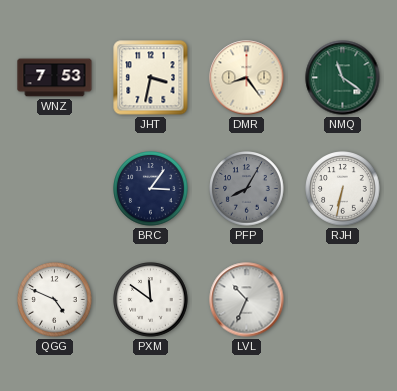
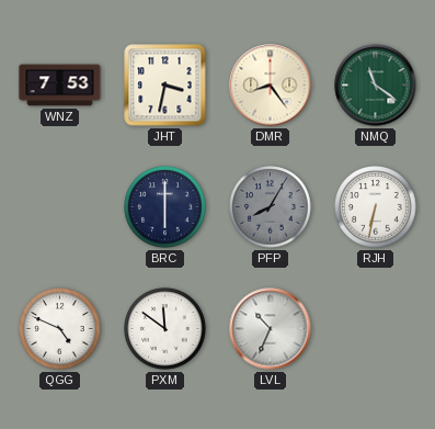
BRC: 3:06 -> 6:00 (165, 207)
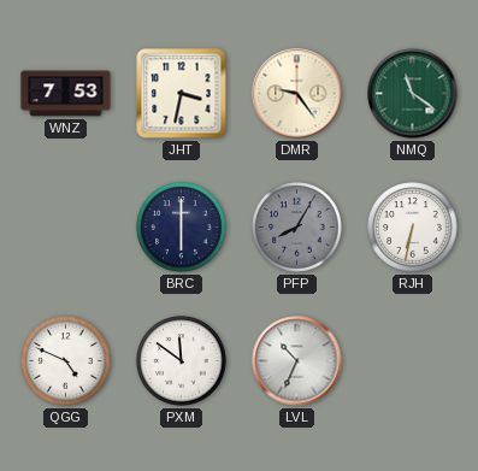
DMR: 8:24 -> 9:24 (297, 94)
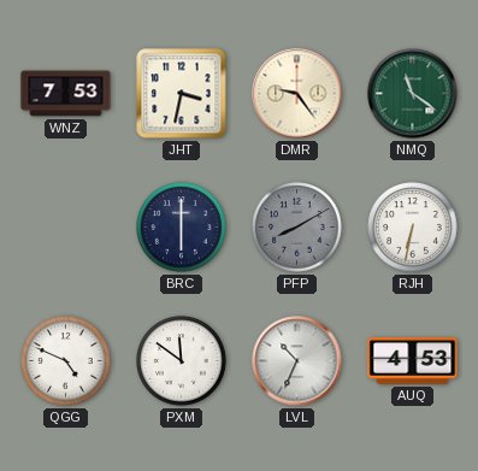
PFP: 8:05 -> 8:10 (297, 228)
AUQ: none -> 4:53 (413, 361)
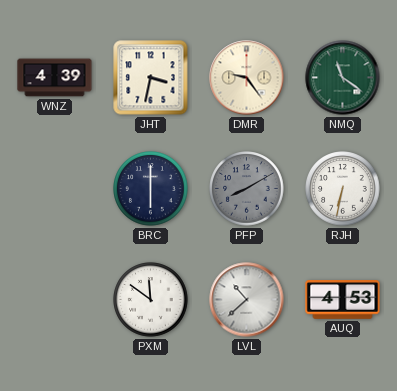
WNZ: 7:53 -> 4:39 (55, 78)
QGG: 4:49 -> none (66, 361)
LVL: 10:34 -> 10:38 (247, 300)
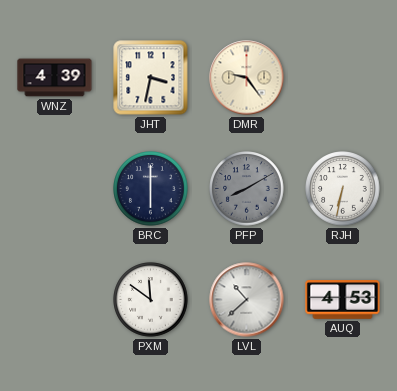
NMQ: 11:21 -> none (343, 78)
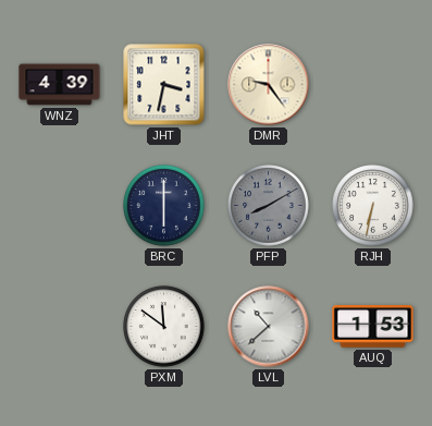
AUQ: 4:53 -> 1:53 (373, 327)
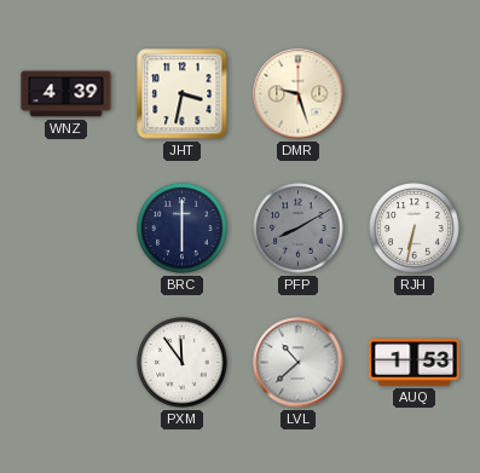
DMR: 9:24 -> 9:27 (299, 94)
PXM: 11:51 -> 11:54 (183, 363)
